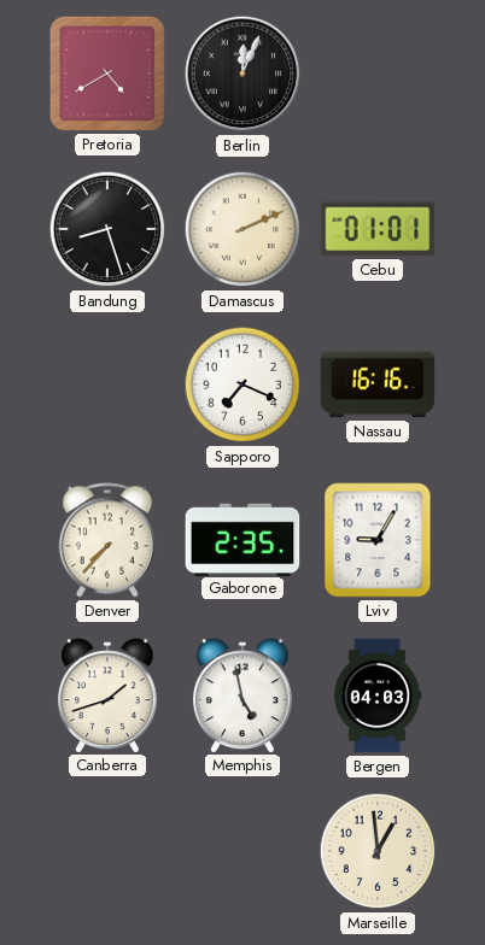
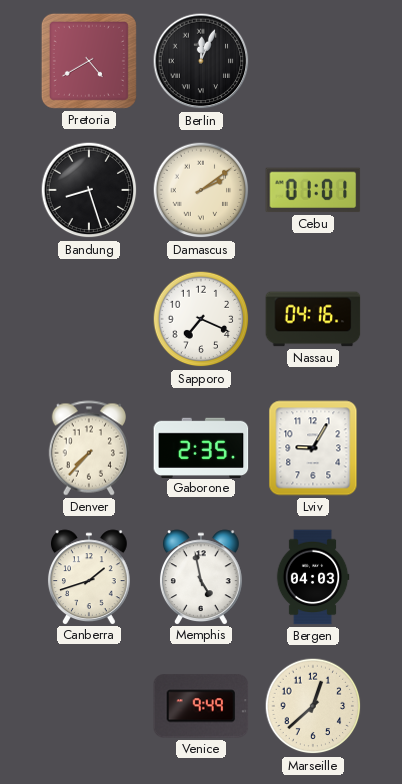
Damascus: 2:11 -> 2:09 (201, 190)
Nassau: 16:16 -> 04:16 (313, 319)
Venice: none -> 9:49 (201, 706)
Marseille: 12:59 -> 12:38 (313, 706)
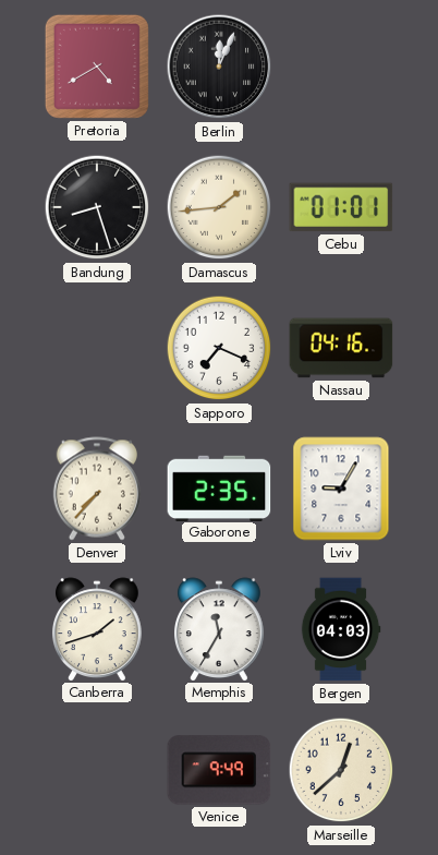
Damascus: 2:09 -> 1:44 (219, 207)
Memphis: 4:58 -> 11:35 (219, 629)
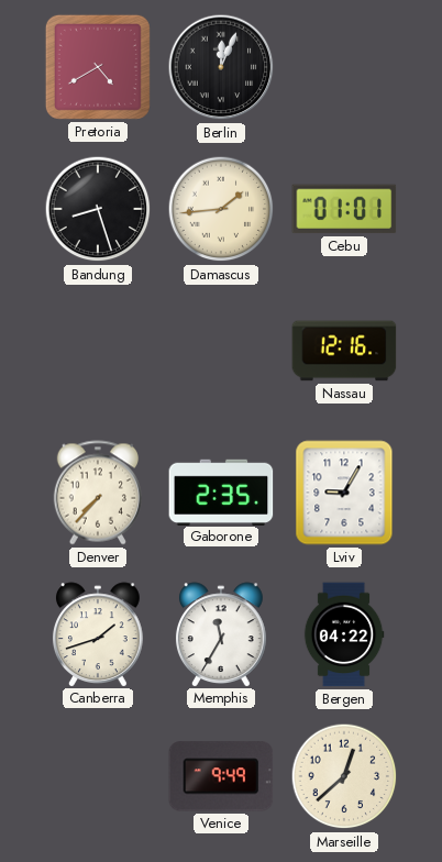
Sapporo: 7:19 -> none (219, 348)
Nassau: 04:16 -> 12:16 (344, 351)
Bergen: 04:03 -> 04:22 (344, 634)
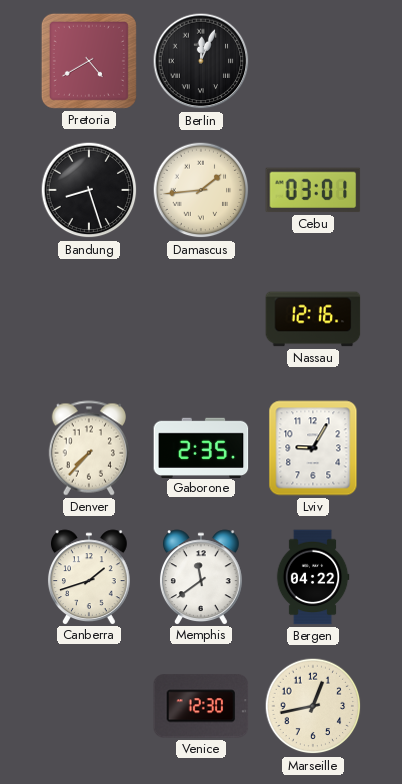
Cebu: 01:01 -> 03:01 (313, 190)
Memphis: 11:35 -> 11:39 (201, 577)
Venice: 9:49 -> 12:30 (201, 706)
Marseille: 12:38 -> 12:43 (313, 706)
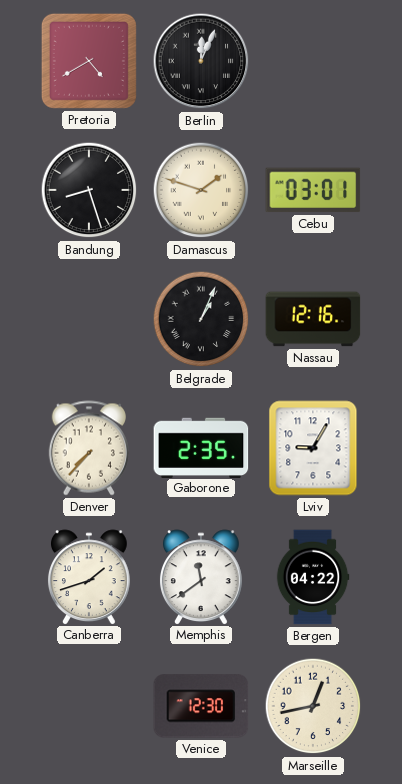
Damascus: 1:44 -> 1:48 (201, 190)
Belgrade: none -> 1:04 (201, 319)
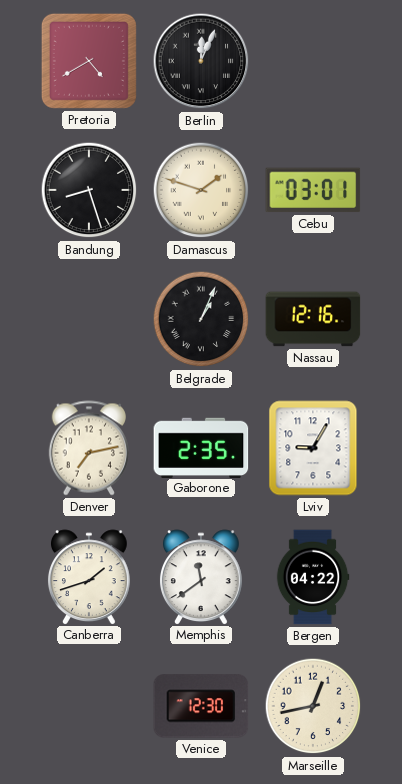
Denver: 7:37 -> 7:13 (88, 448)
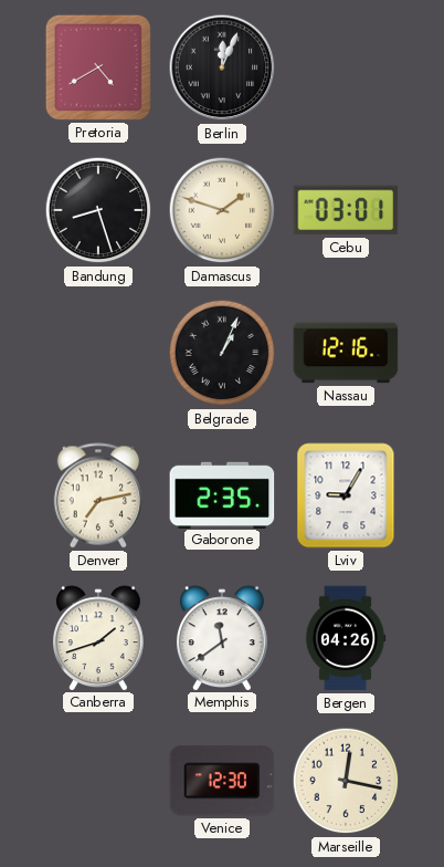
Bergen: 04:22 -> 04:26 (346, 638)
Marseille: 12:43 -> 12:17 (346, 781)
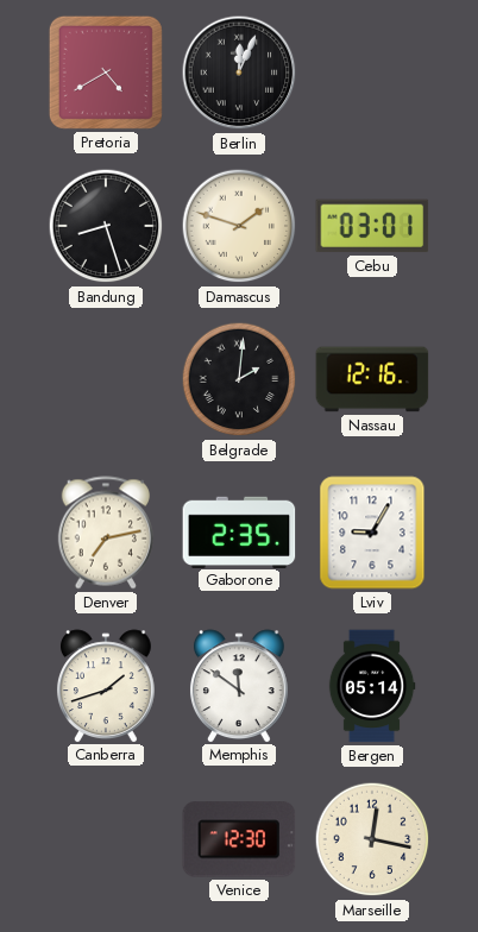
Belgrade: 1:04 -> 2:01 (239, 379)
Memphis: 11:39 -> 11:51 (239, 686)
Bergen: 04:26 -> 05:14 (372, 686)
